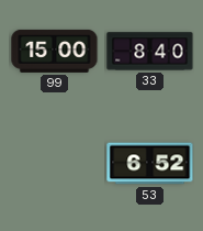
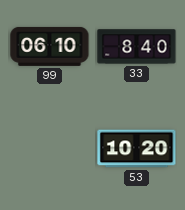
99: 15:00 -> 06:10 (50, 46)
53: 6:52 -> 10:20 (137, 149)
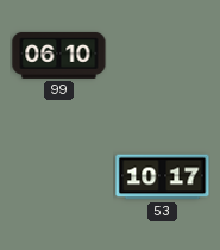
33: 8:40 -> none (137, 47)
53: 10:20 -> 10:17 (163, 177)
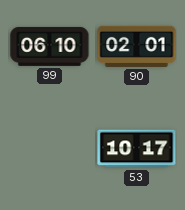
90: none -> 02:01 (137, 46)
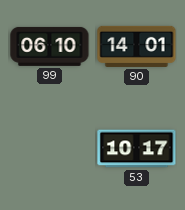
90: 02:01 -> 14:01 (137, 46)
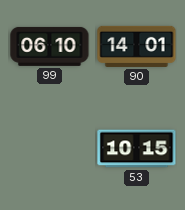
53: 10:17 -> 10:15 (137, 149)
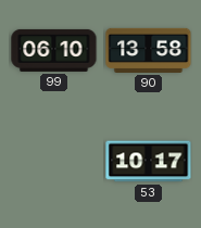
90: 14:01 -> 13:58 (149, 50)
53: 10:15 -> 10:17 (149, 162)
